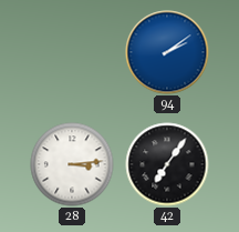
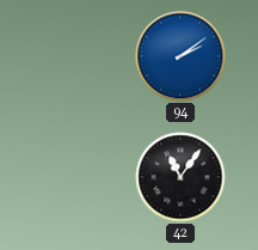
28: 3:14 -> none (72, 164)
42: 7:06 -> 11:06 (180, 177)
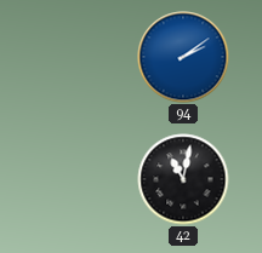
42: 11:06 -> 11:02 (183, 179)
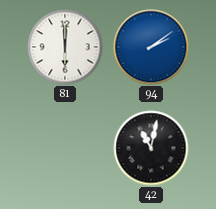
81: none -> 6:00 (65, 47)
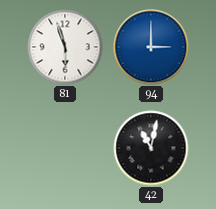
81: 6:00 -> 5:57 (65, 47)
94: 2:09 -> 3:00 (151, 47)
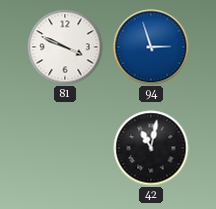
81: 5:57 -> 3:49 (65, 47)
94: 3:00 -> 2:57 (151, 47)
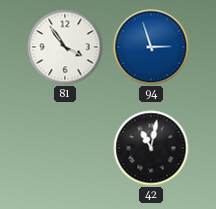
81: 3:49 -> 3:54 (65, 47)
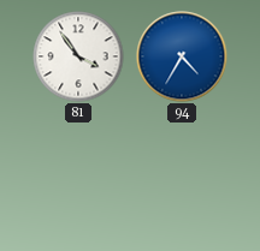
94: 2:57 -> 4:35 (182, 56)
42: 11:02 -> none (151, 148)
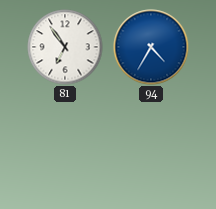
81: 3:54 -> 6:54 (65, 47)
